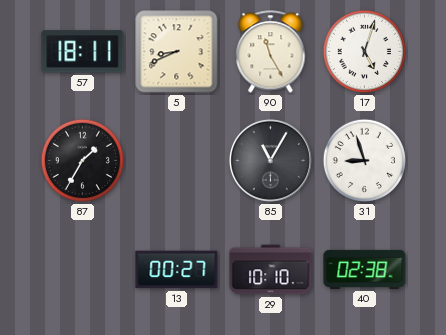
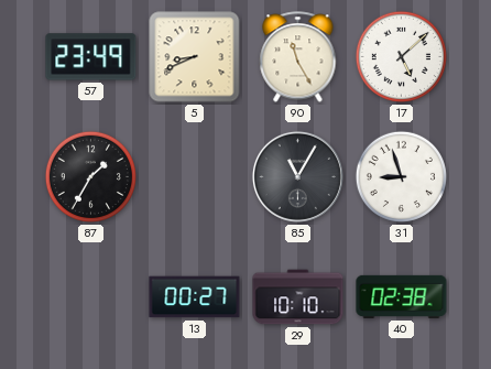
57: 18:11 -> 23:49 (91, 57)
17: 5:03 -> 5:08 (401, 56)
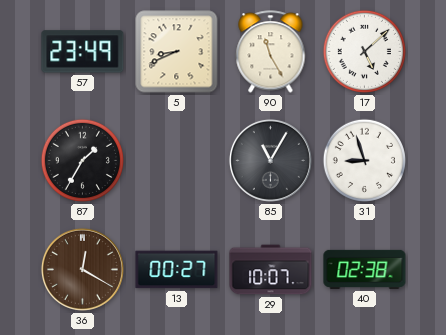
36: none -> 12:20 (82, 269)
29: 10:10 -> 10:07 (271, 270)
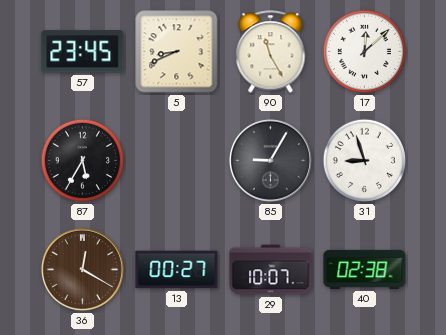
57: 23:49 -> 23:45 (83, 52)
17: 5:08 -> 12:08 (364, 51)
87: 1:35 -> 5:35 (82, 160)
85: 11:05 -> 9:05 (270, 160)
